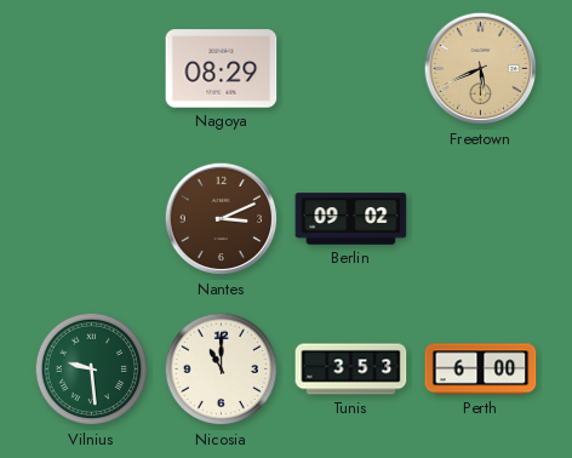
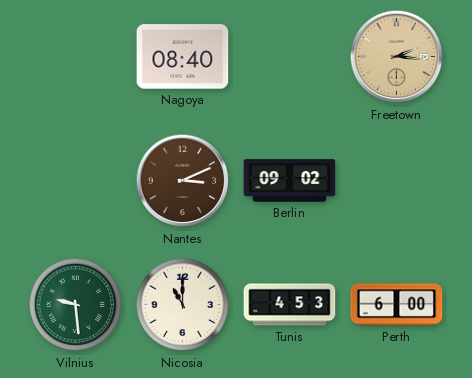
Nagoya: 08:29 -> 08:40 (183, 57)
Freetown: 5:41 -> 2:16 (397, 57)
Tunis: 3:53 -> 4:53 (290, 305)
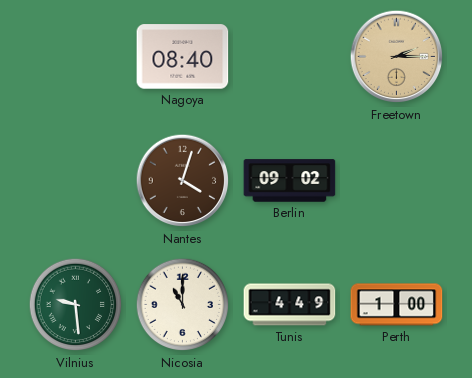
Freetown: 2:16 -> 2:15 (397, 57)
Nantes: 3:11 -> 4:03 (183, 181)
Tunis: 4:53 -> 4:49 (290, 305)
Perth: 6:00 -> 1:00 (397, 305)
